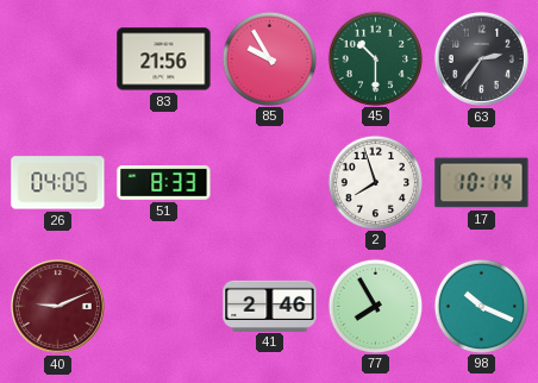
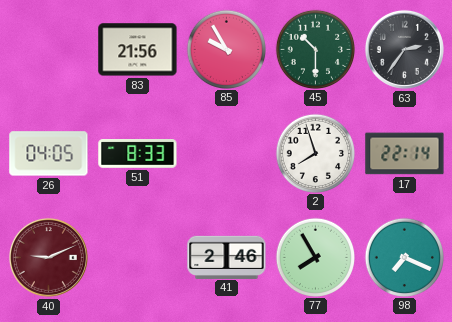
17: 10:14 -> 22:14 (405, 154)
98: 10:19 -> 7:19 (404, 257)
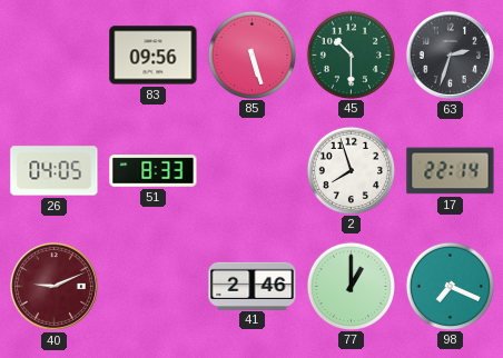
83: 21:56 -> 09:56 (154, 56)
85: 9:55 -> 5:27 (251, 54)
63: 2:36 -> 2:33 (450, 54)
77: 7:55 -> 1:00 (351, 286)
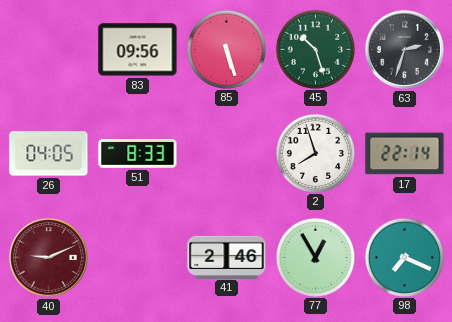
45: 10:30 -> 10:27 (315, 49)
77: 1:00 -> 12:55 (315, 257)
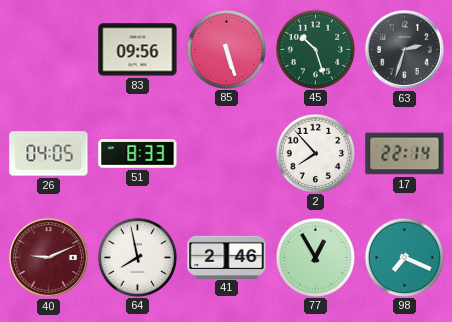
2: 7:57 -> 7:53 (315, 153)
64: none -> 7:58 (137, 257)
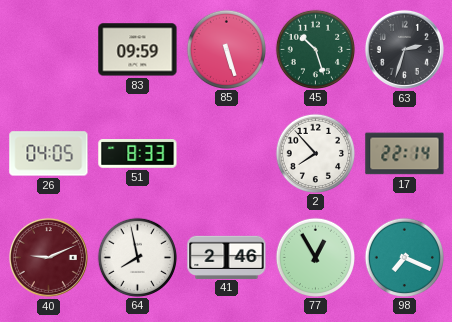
83: 09:56 -> 09:59 (138, 50)
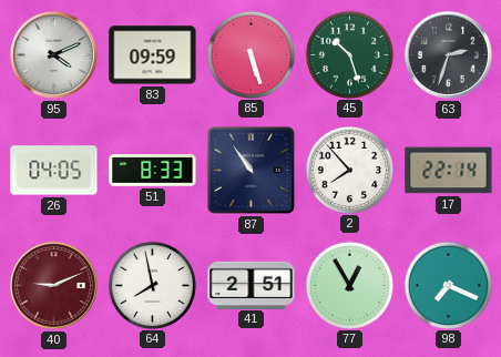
95: none -> 4:11 (53, 54)
87: none -> 10:54 (250, 170)
41: 2:46 -> 2:51 (252, 285)
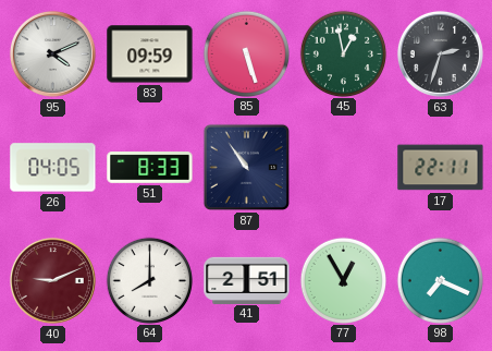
45: 10:27 -> 12:58 (343, 53)
2: 7:53 -> none (349, 170)
17: 22:14 -> 22:11 (441, 168)
64: 7:58 -> 8:00 (149, 280)
